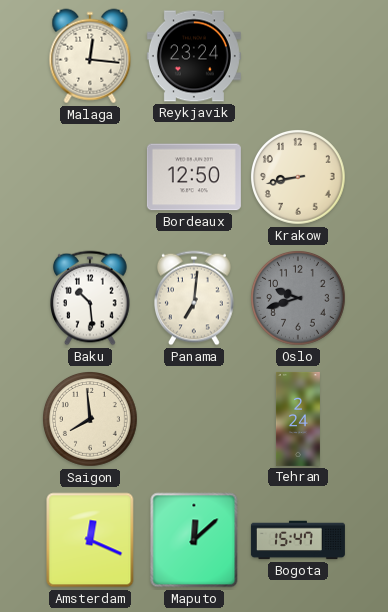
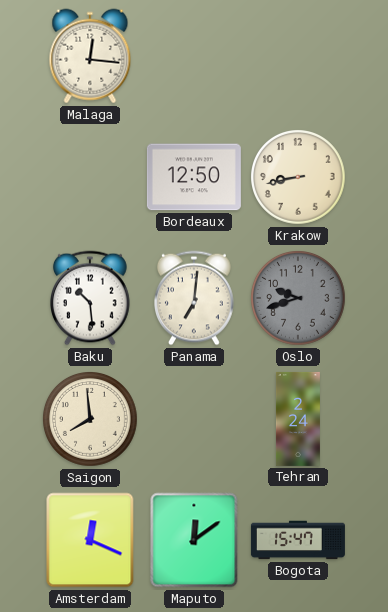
Reykjavik: 23:24 -> none (194, 56)
Maputo: 12:08 -> 12:09 (194, 540)
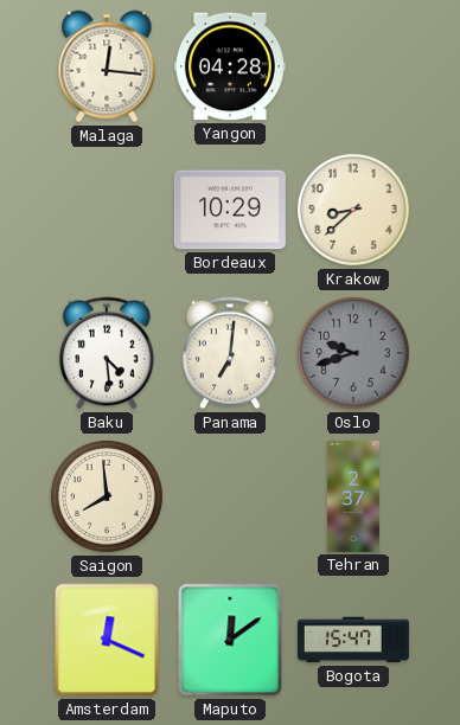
Yangon: none -> 04:28 (230, 66)
Bordeaux: 12:50 -> 10:29 (230, 210)
Krakow: 8:43 -> 8:38 (354, 211)
Baku: 10:29 -> 4:29 (108, 353)
Tehran: 2:24 -> 2:37 (353, 496)
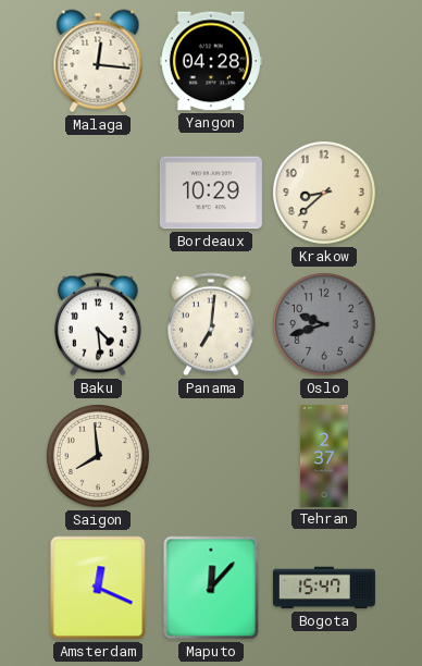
Maputo: 12:09 -> 12:07 (211, 588)
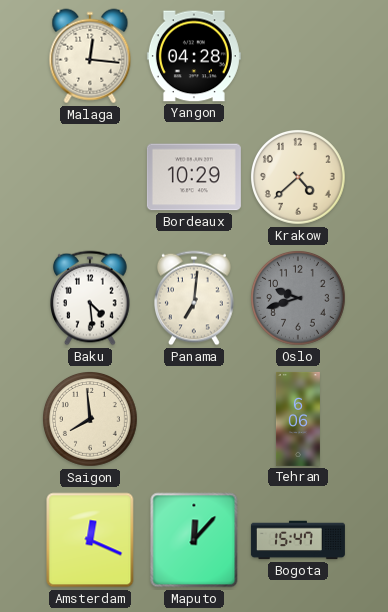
Krakow: 8:38 -> 4:38 (299, 178)
Tehran: 2:37 -> 6:06 (298, 419)
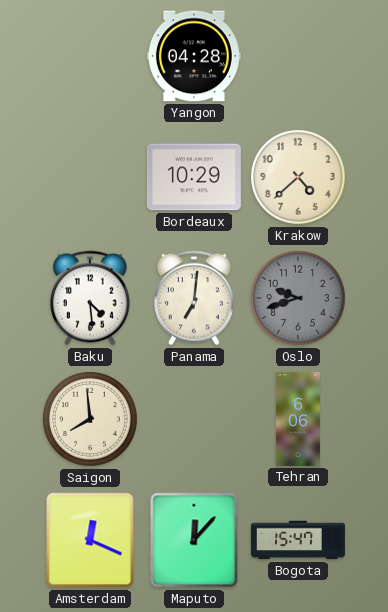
Malaga: 12:16 -> none (90, 56)
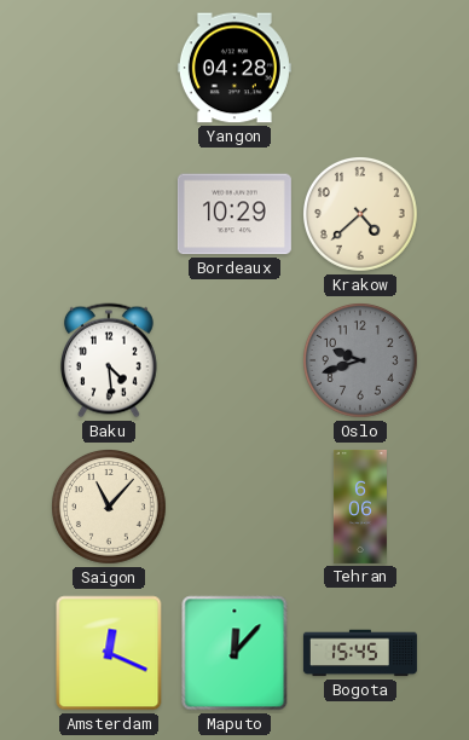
Panama: 7:01 -> none (195, 298)
Saigon: 7:59 -> 11:07 (110, 508)
Bogota: 15:47 -> 15:45 (360, 653)
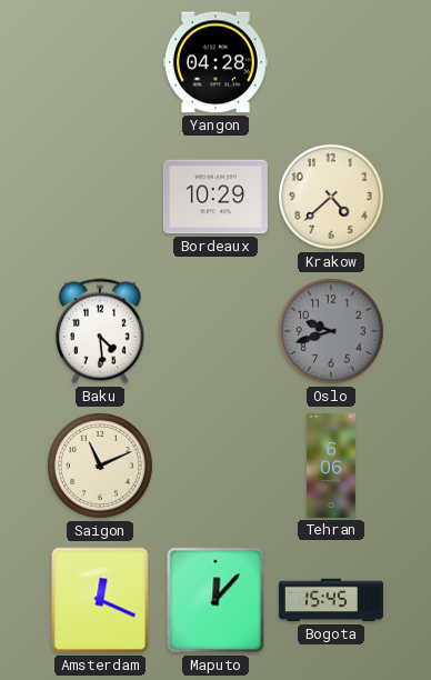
Saigon: 11:07 -> 11:11 (101, 467)
